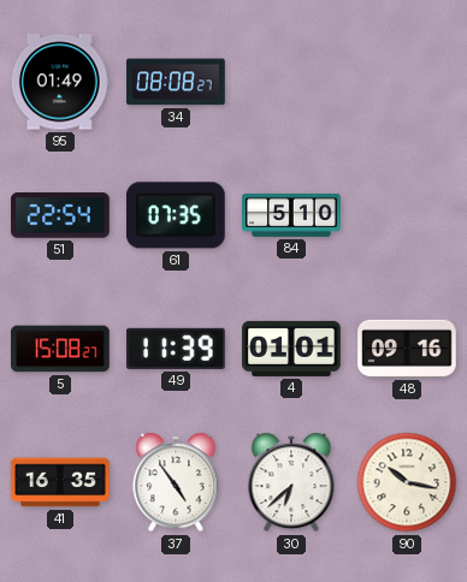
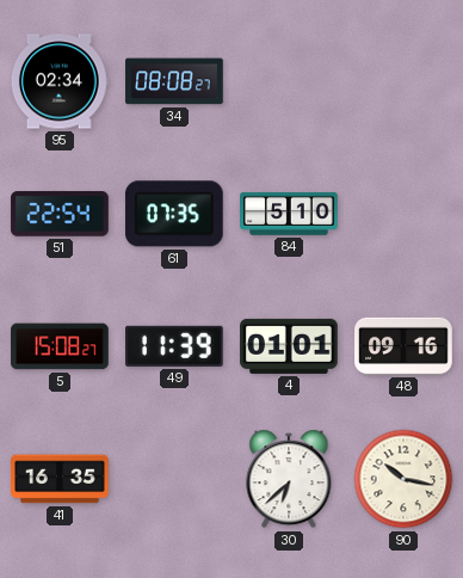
95: 01:49 -> 02:34 (60, 81)
37: 4:54 -> none (176, 482)
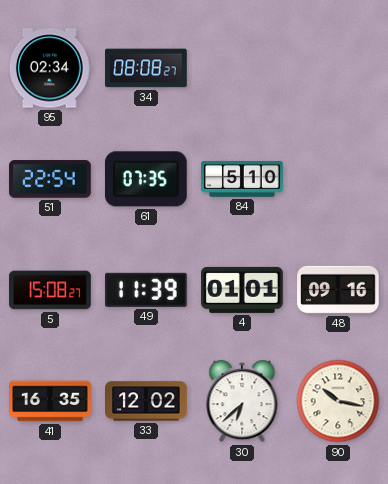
33: none -> 12:02 (146, 401)
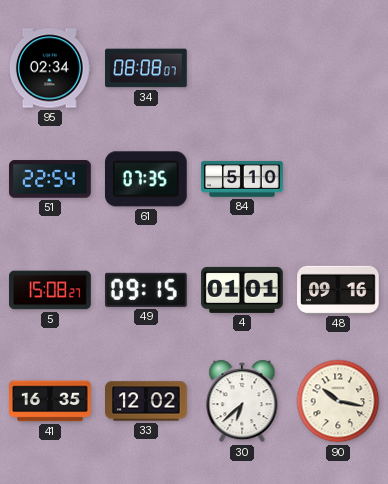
34: 08:08:27 -> 08:08:07 (146, 68)
49: 11:39 -> 09:15 (146, 290)
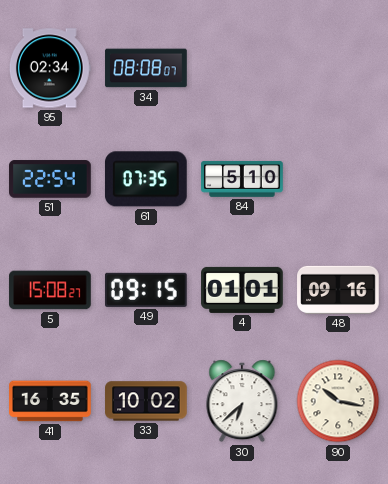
33: 12:02 -> 10:02 (146, 401)
